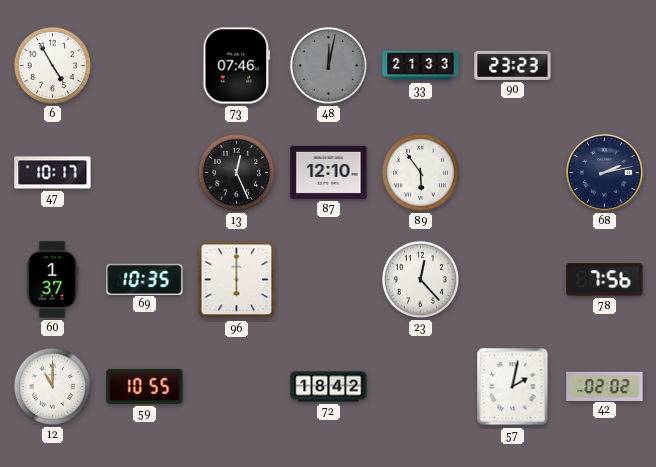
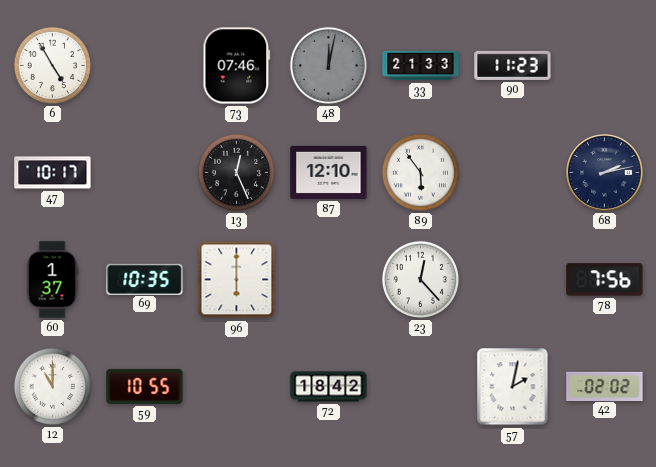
90: 23:23 -> 11:23 (513, 65)
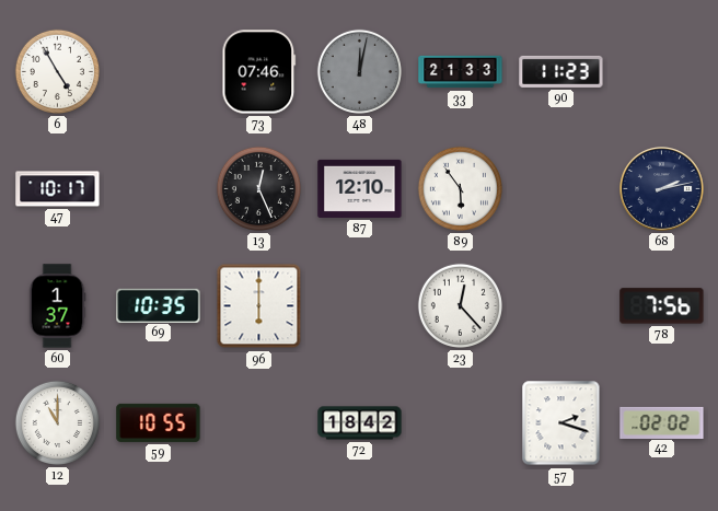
57: 2:02 -> 2:18 (561, 423)
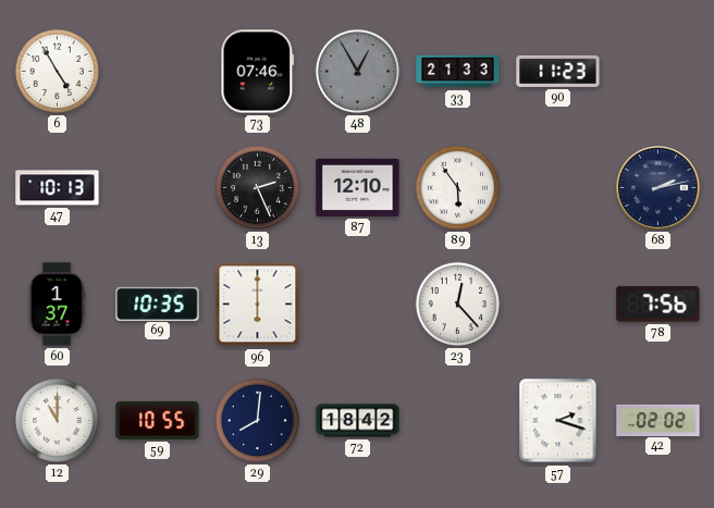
48: 12:02 -> 12:55 (357, 71)
47: 10:17 -> 10:13 (58, 188)
13: 12:26 -> 2:26 (257, 187)
29: none -> 8:01 (257, 420)
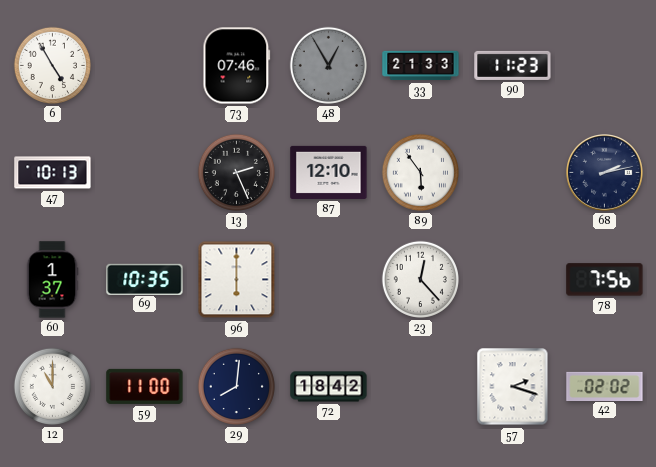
59: 10:55 -> 11:00 (145, 386)
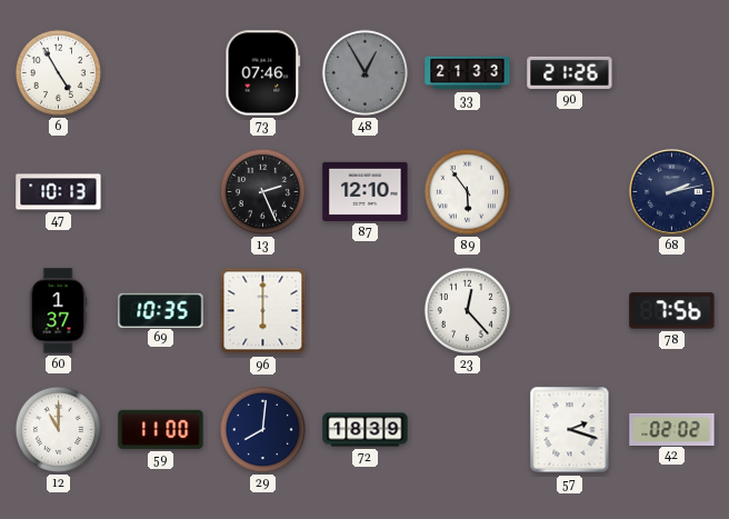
90: 11:23 -> 21:26 (570, 72)
72: 18:42 -> 18:39 (366, 430)
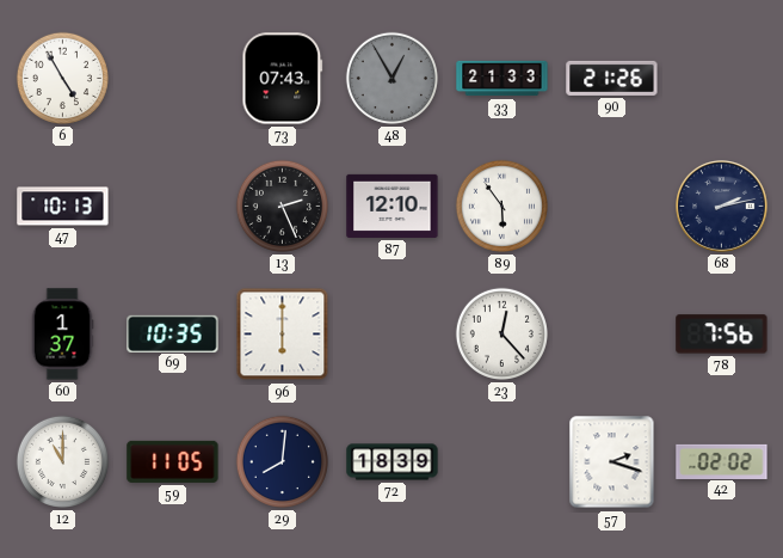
73: 07:46 -> 07:43 (283, 79)
59: 11:00 -> 11:05 (173, 461)
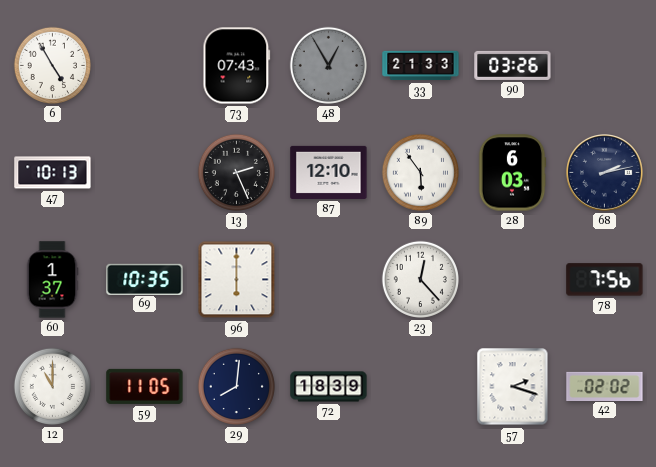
90: 21:26 -> 03:26 (513, 65)
28: none -> 6:03 (512, 173)
